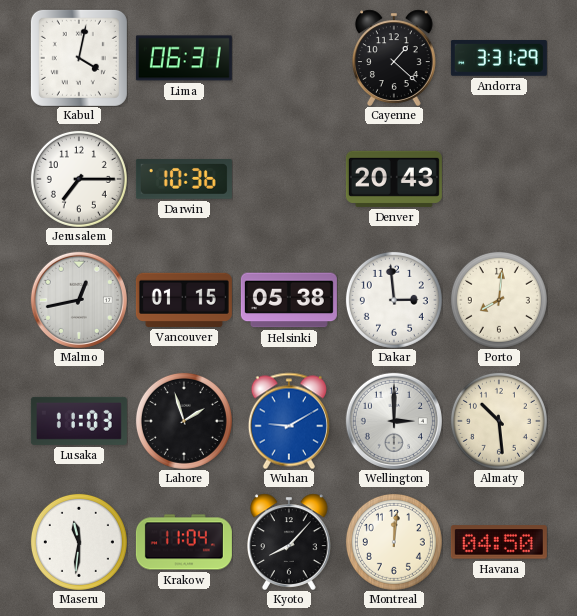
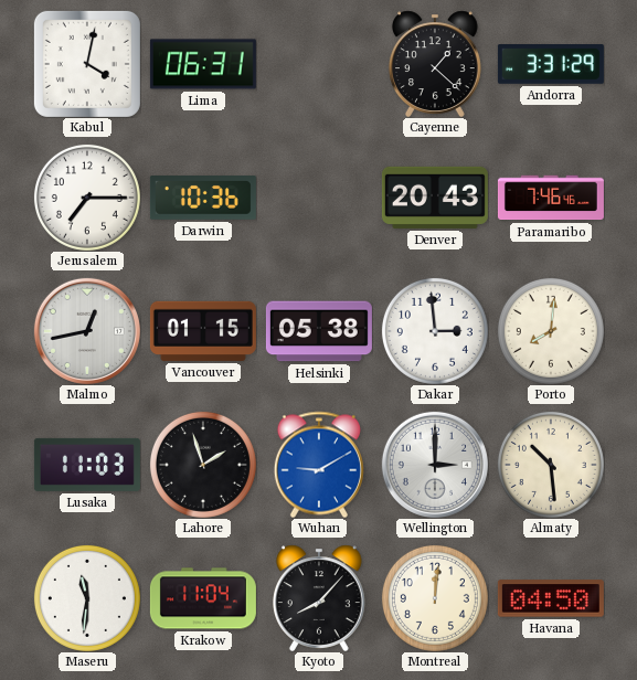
Paramaribo: none -> 7:46 (551, 198)
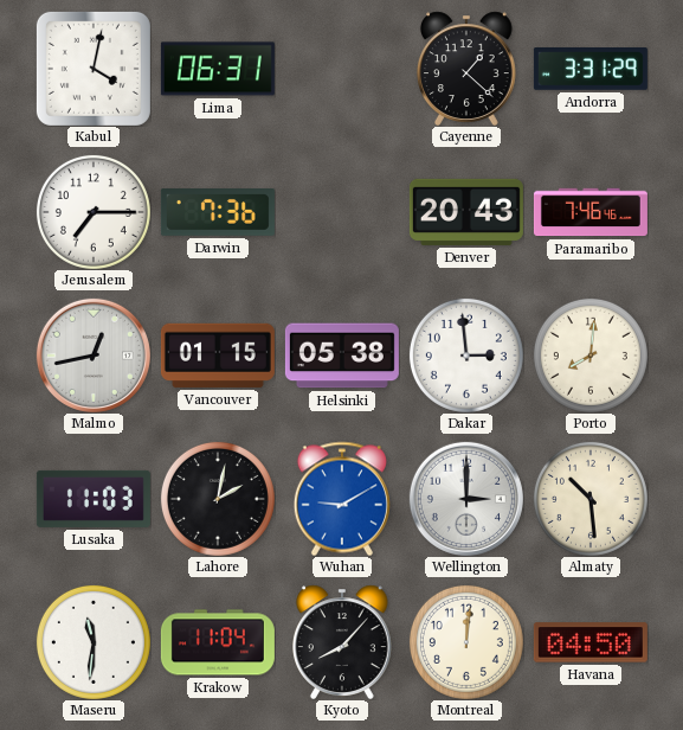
Darwin: 10:36 -> 7:36 (218, 213)
Lahore: 1:57 -> 2:02 (218, 499)
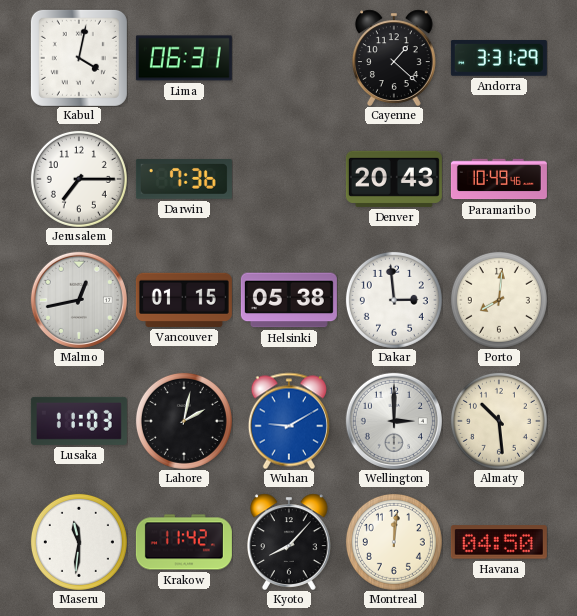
Paramaribo: 7:46 -> 10:49 (499, 179)
Krakow: 11:04 -> 11:42 (184, 542)
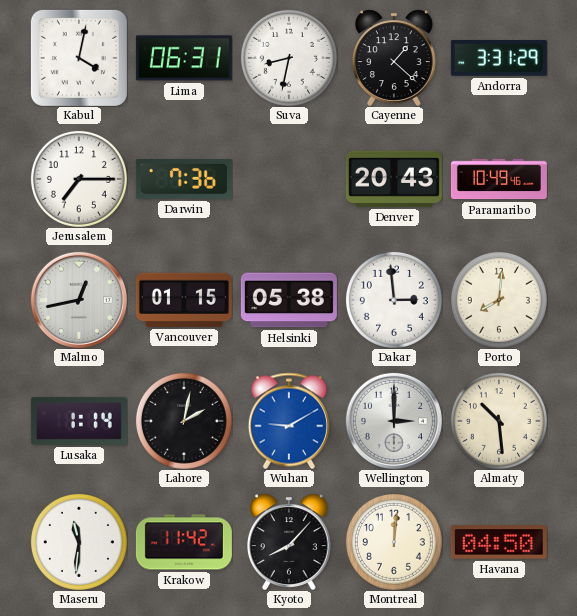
Suva: none -> 8:32 (289, 58)
Lusaka: 11:03 -> 1:14 (79, 421)
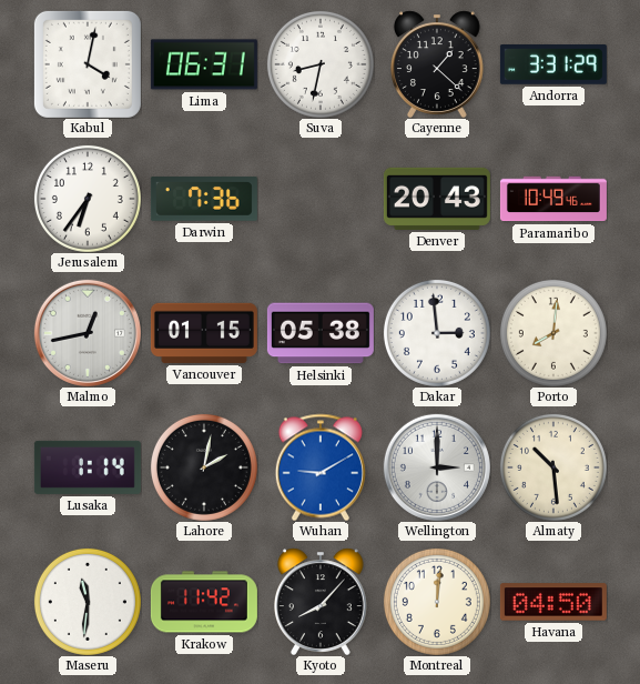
Jerusalem: 7:15 -> 6:36 (88, 199)
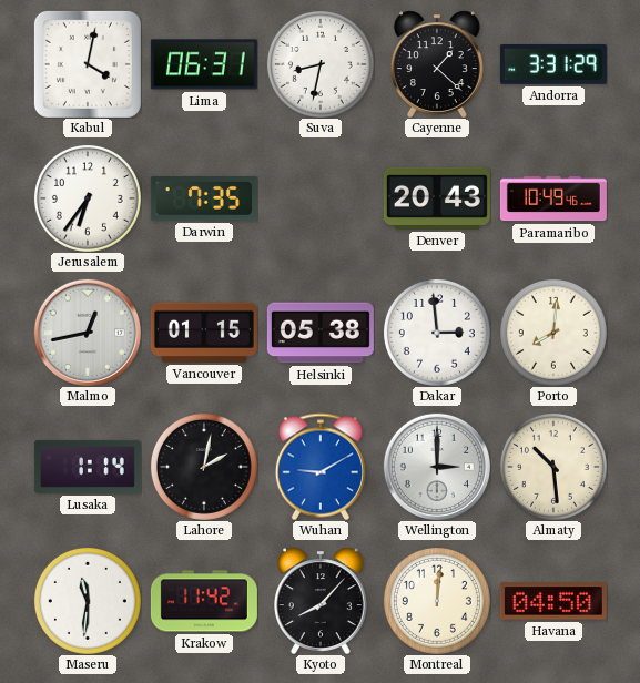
Darwin: 7:36 -> 7:35 (204, 200)
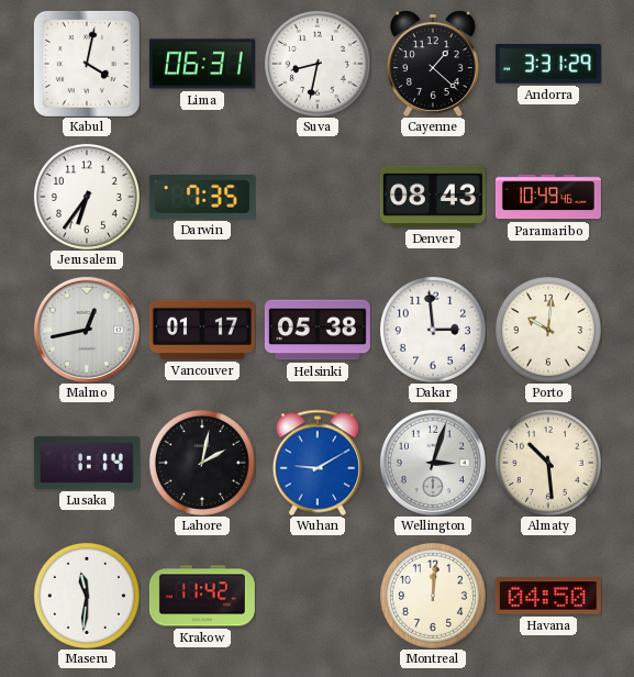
Denver: 20:43 -> 08:43 (433, 197)
Vancouver: 01:15 -> 01:17 (202, 330)
Porto: 8:01 -> 10:01 (548, 330)
Wellington: 3:00 -> 3:03 (433, 463)
Kyoto: 8:07 -> none (322, 601)
